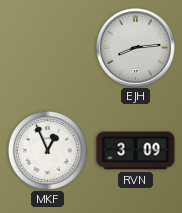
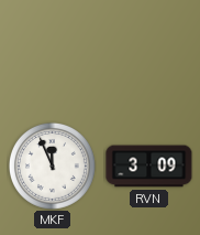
EJH: 8:14 -> none (136, 48)
MKF: 12:56 -> 11:56 (52, 165)
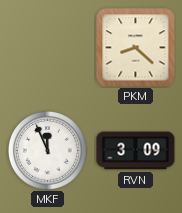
PKM: none -> 8:22 (136, 48)
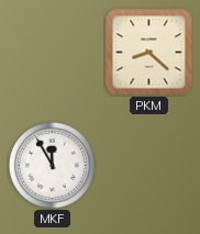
MKF: 11:56 -> 11:55 (52, 165)
RVN: 3:09 -> none (136, 151)
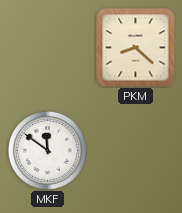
MKF: 11:55 -> 11:51 (47, 150)
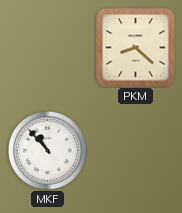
MKF: 11:51 -> 10:53 (47, 150)
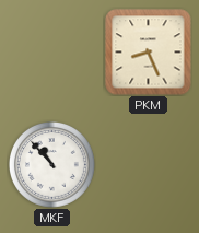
PKM: 8:22 -> 8:26 (149, 53)
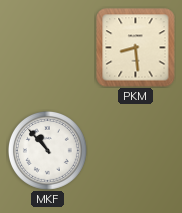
PKM: 8:26 -> 8:29 (136, 48)
